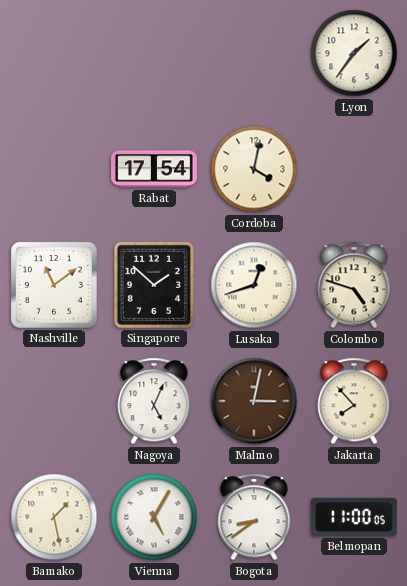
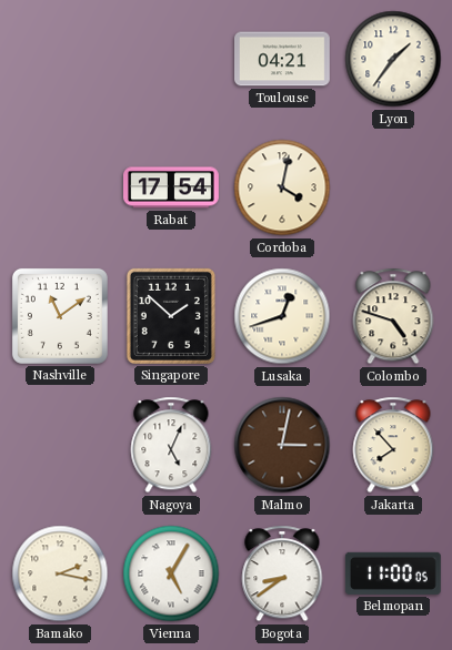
Toulouse: none -> 04:21 (283, 59)
Bamako: 1:28 -> 2:17 (60, 573)
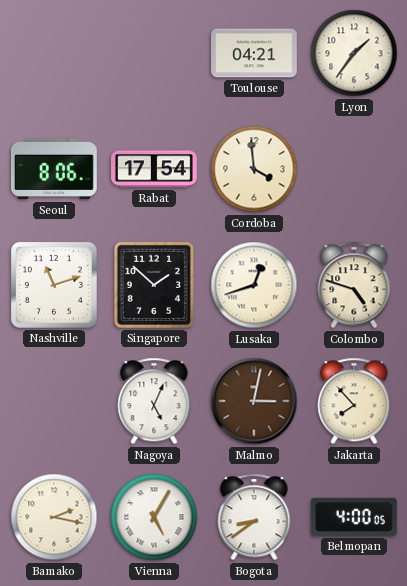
Seoul: none -> 8:06 (54, 169)
Cordoba: 4:02 -> 3:59 (254, 169)
Nashville: 11:09 -> 11:12 (54, 285)
Belmopan: 11:00 -> 4:00 (354, 517)
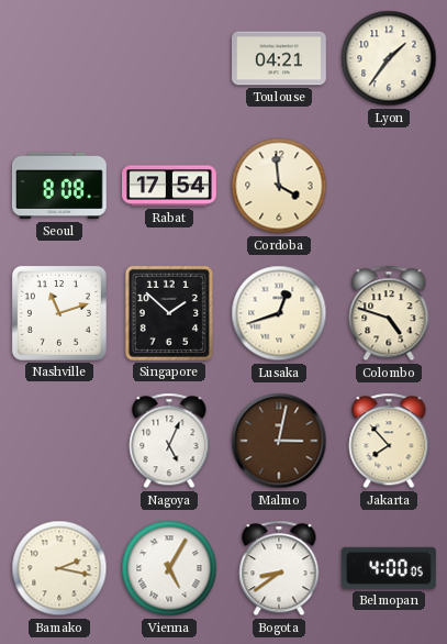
Seoul: 8:06 -> 8:08 (59, 186)
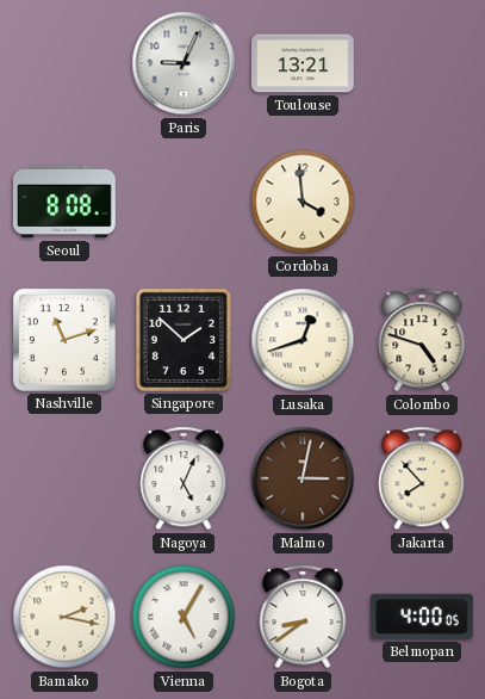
Paris: none -> 9:04 (184, 63)
Toulouse: 04:21 -> 13:21 (304, 63)
Lyon: 1:36 -> none (389, 58)
Rabat: 17:54 -> none (170, 186)
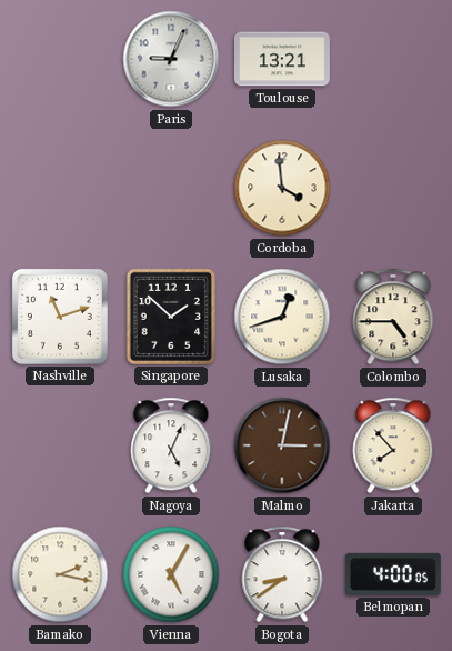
Seoul: 8:08 -> none (64, 202)
Colombo: 4:48 -> 4:45 (393, 317)
